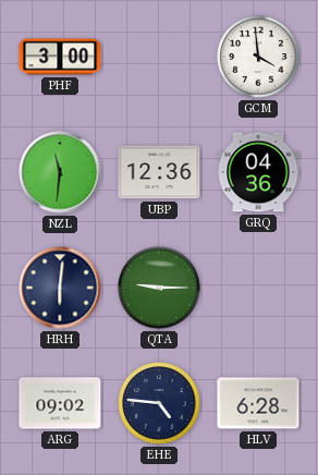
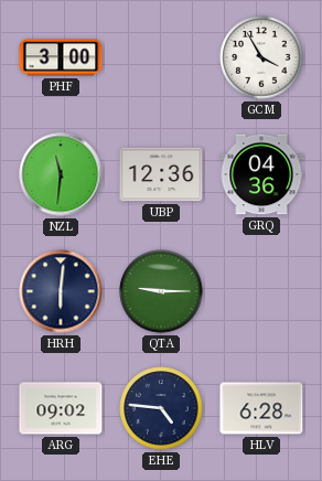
GCM: 3:59 -> 3:55 (261, 57)
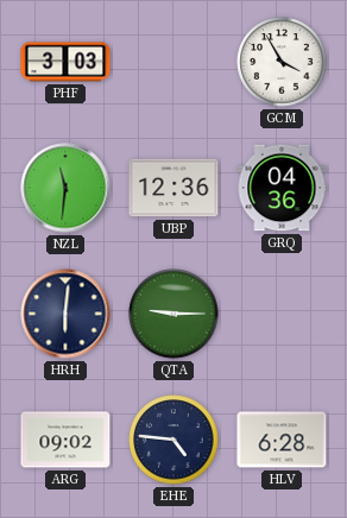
PHF: 3:00 -> 3:03 (65, 62)
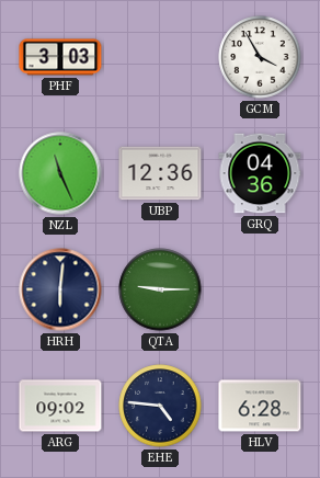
NZL: 11:31 -> 11:26 (60, 173)
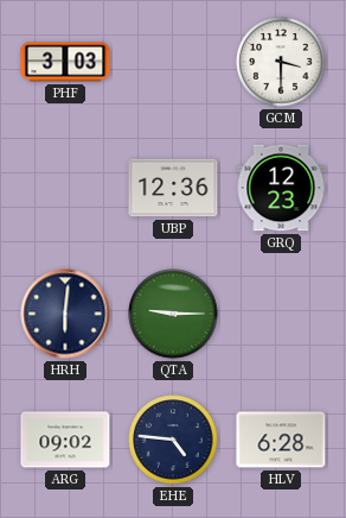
GCM: 3:55 -> 3:30 (281, 62)
NZL: 11:26 -> none (60, 173)
GRQ: 04:36 -> 12:23 (281, 188)
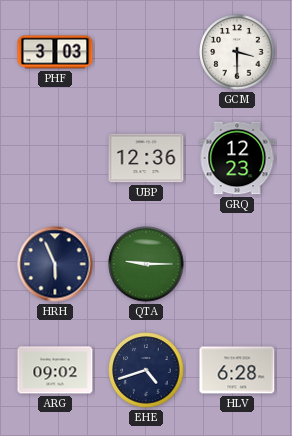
HRH: 6:01 -> 5:56 (55, 264)
EHE: 4:46 -> 4:42 (146, 370)
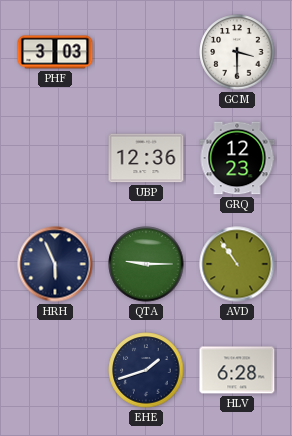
AVD: none -> 10:54 (237, 264)
ARG: 09:02 -> none (55, 370)
EHE: 4:42 -> 1:42 (146, 370)
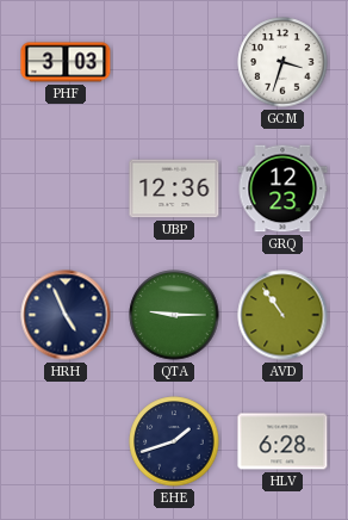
GCM: 3:30 -> 3:33 (282, 62)
HRH: 5:56 -> 4:56 (66, 315)
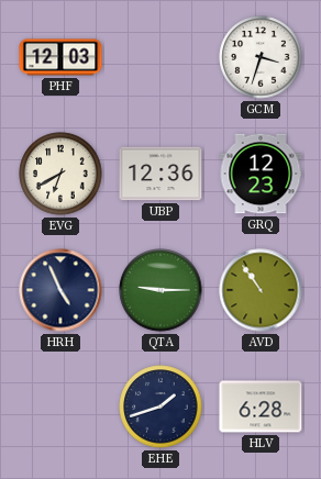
PHF: 3:03 -> 12:03 (60, 57)
EVG: none -> 6:40 (60, 174)
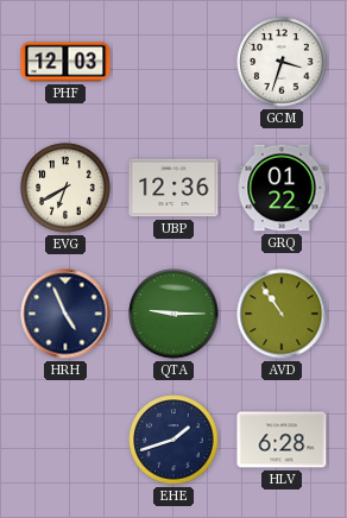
GRQ: 12:23 -> 01:22 (282, 188)
